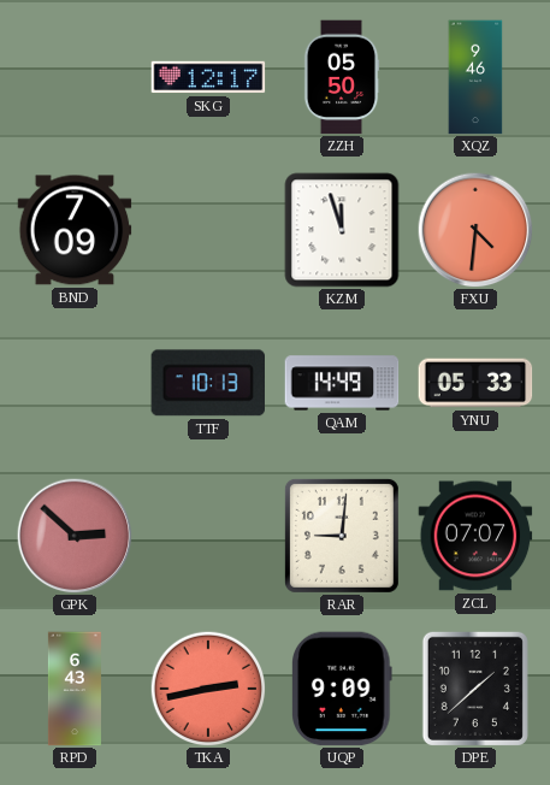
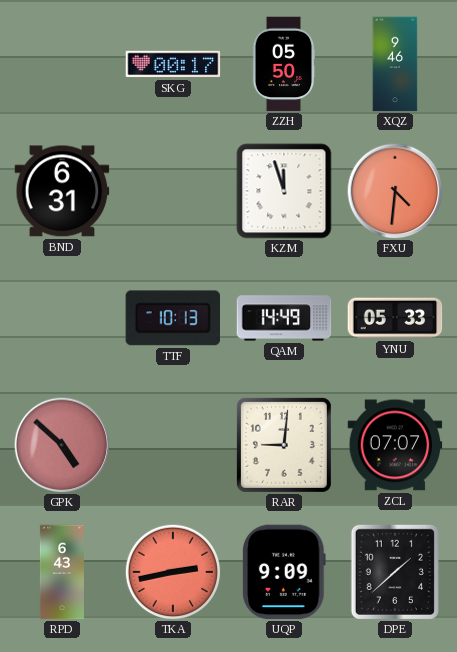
SKG: 12:17 -> 00:17 (173, 64)
BND: 7:09 -> 6:31 (62, 191)
GPK: 2:52 -> 4:52 (62, 445)
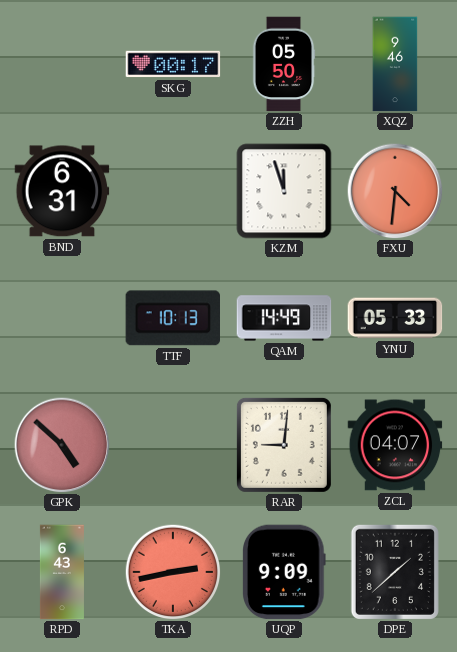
ZCL: 07:07 -> 04:07 (395, 445)
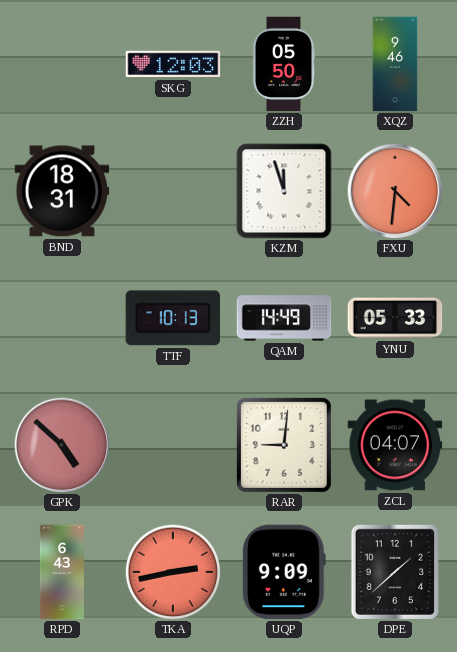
SKG: 00:17 -> 12:03 (173, 64)
BND: 6:31 -> 18:31 (62, 191)
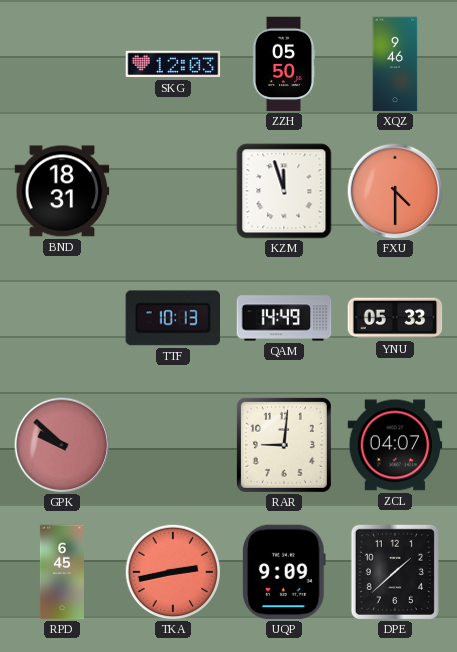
FXU: 4:31 -> 4:30 (395, 191)
GPK: 4:52 -> 9:52 (62, 445)
RPD: 6:43 -> 6:45 (62, 572)
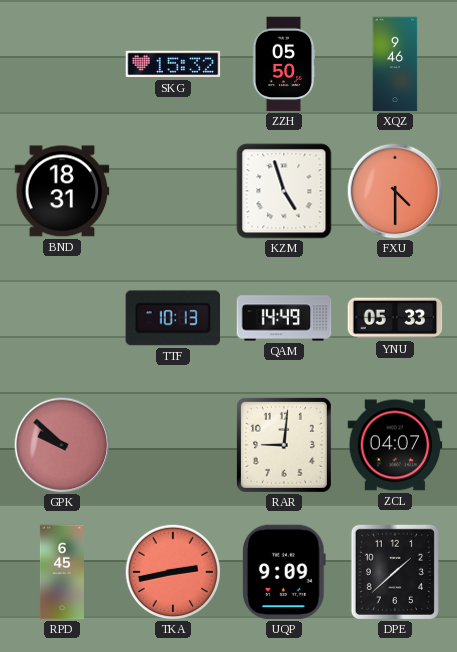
SKG: 12:03 -> 15:32 (173, 64)
KZM: 11:57 -> 4:57 (284, 191)
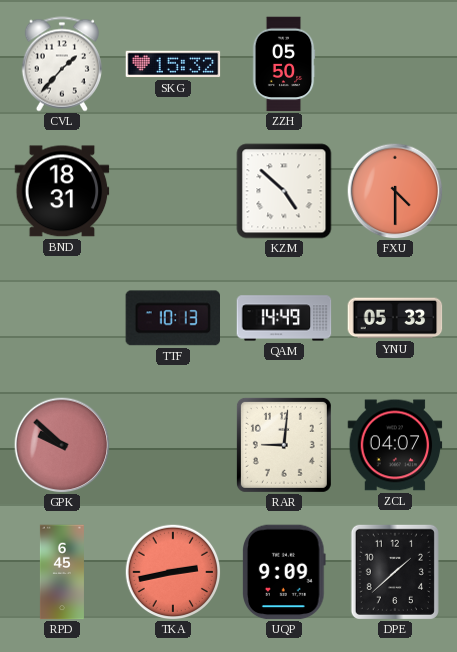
CVL: none -> 1:37 (62, 64)
XQZ: 9:46 -> none (395, 64)
KZM: 4:57 -> 4:52 (284, 191)
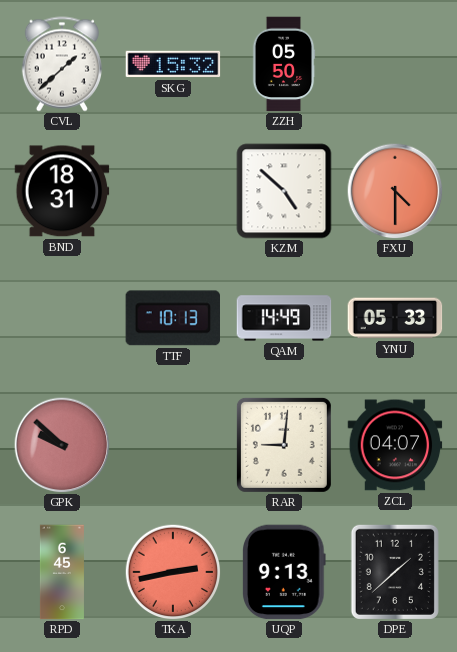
CVL: 1:37 -> 1:38 (62, 64)
UQP: 9:09 -> 9:13 (285, 572)
